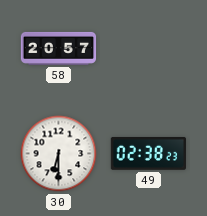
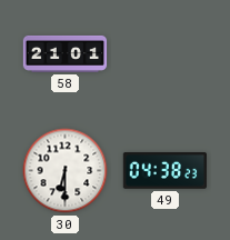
58: 20:57 -> 21:01 (66, 53)
49: 02:38 -> 04:38 (164, 170)
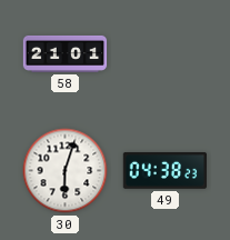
30: 6:30 -> 6:03 (66, 171)
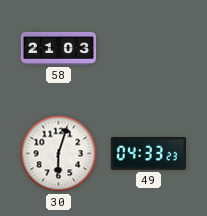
58: 21:01 -> 21:03 (59, 48)
49: 04:38 -> 04:33 (148, 153)
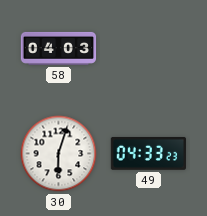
58: 21:03 -> 04:03 (59, 48)
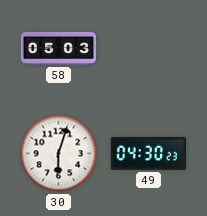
58: 04:03 -> 05:03 (59, 48)
49: 04:33 -> 04:30 (148, 153)
